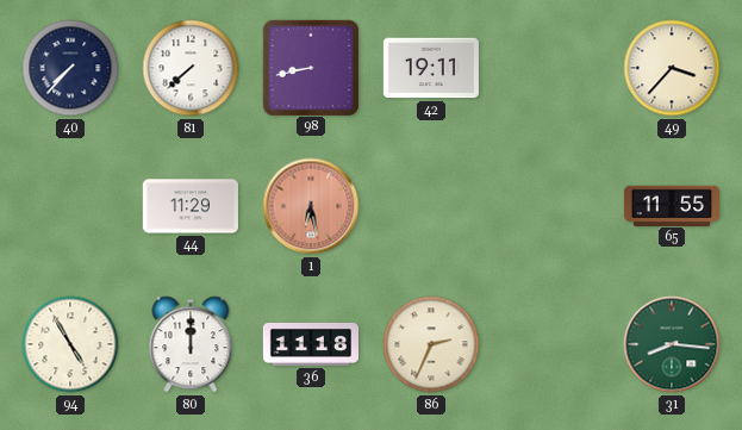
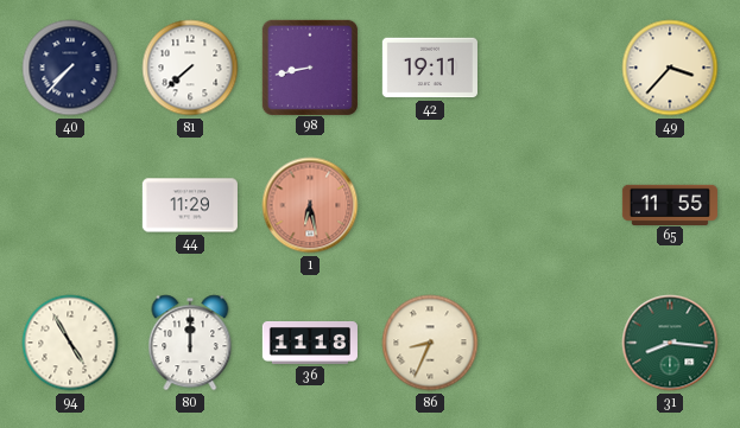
86: 2:34 -> 8:34 (430, 343)
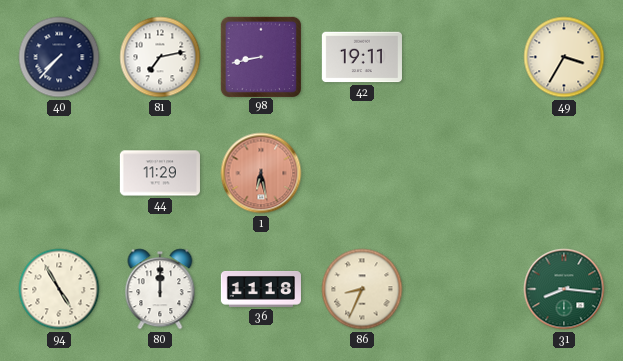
81: 7:38 -> 7:13 (160, 57)
49: 3:37 -> 3:35 (564, 57)
65: 11:55 -> none (670, 204)
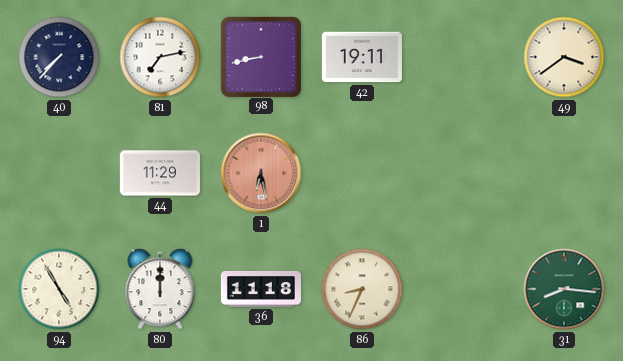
49: 3:35 -> 3:39 (564, 57)
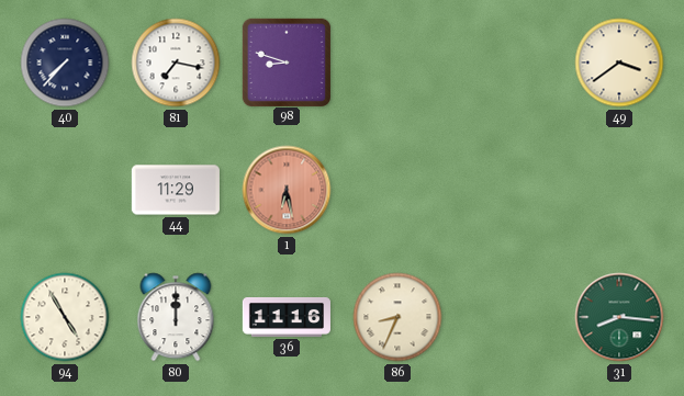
81: 7:13 -> 7:17 (176, 63)
98: 8:43 -> 8:48 (285, 61)
42: 19:11 -> none (362, 57)
36: 11:18 -> 11:16 (287, 317)
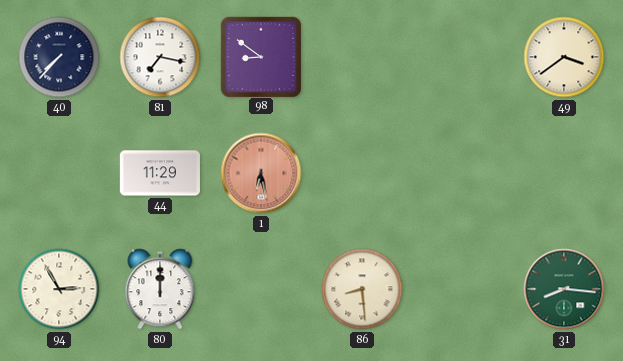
98: 8:48 -> 8:51 (260, 56)
94: 4:55 -> 2:55 (59, 289)
36: 11:16 -> none (287, 317)
86: 8:34 -> 8:29 (362, 289)
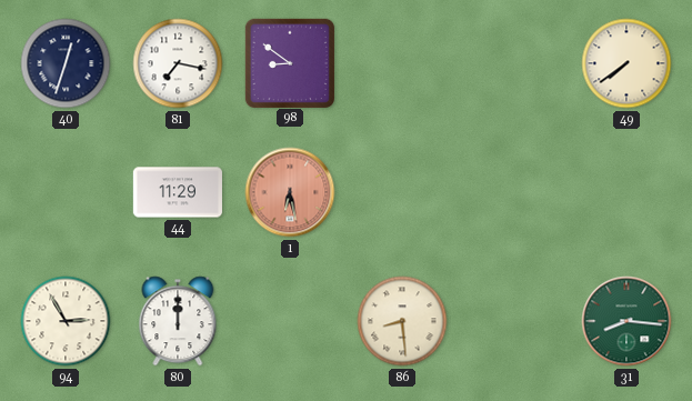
40: 7:37 -> 12:33 (66, 63)
49: 3:39 -> 7:39 (626, 63)
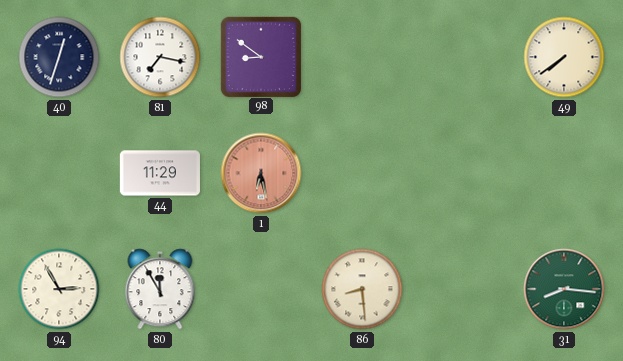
80: 12:00 -> 11:55 (160, 289)
